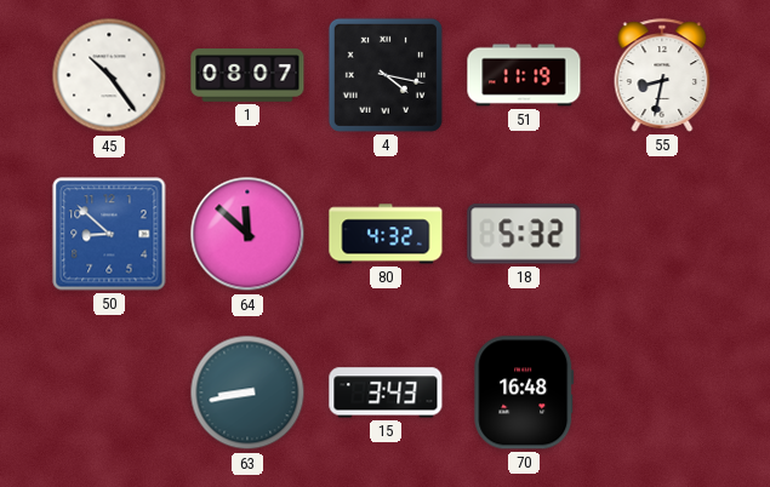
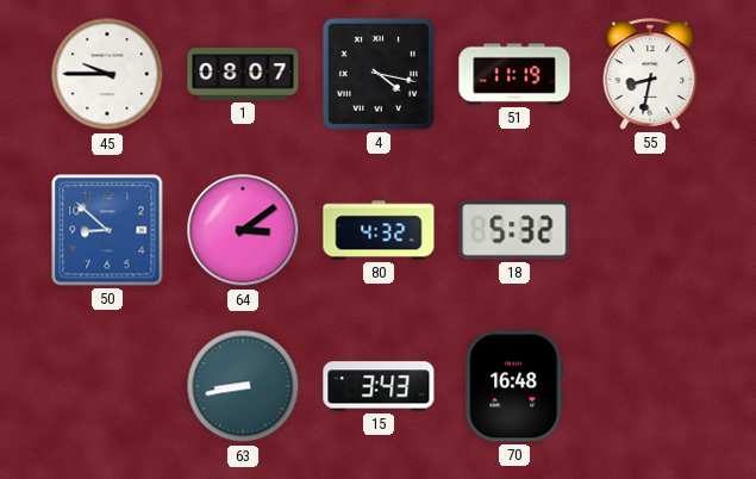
45: 10:24 -> 9:45 (107, 74)
64: 11:52 -> 3:09 (243, 230)
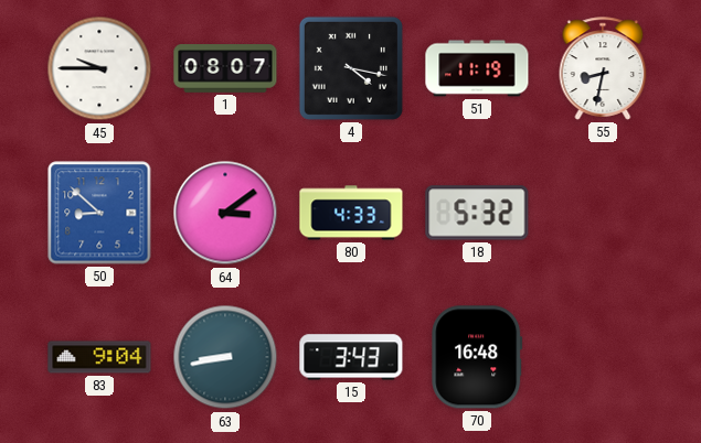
80: 4:32 -> 4:33 (351, 213)
83: none -> 9:04 (99, 357)
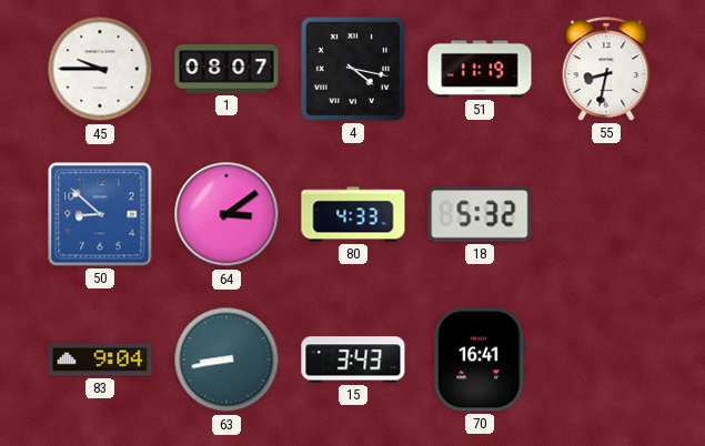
70: 16:48 -> 16:41 (480, 359)
